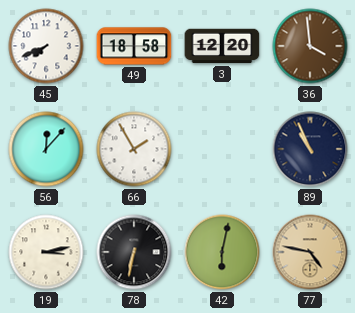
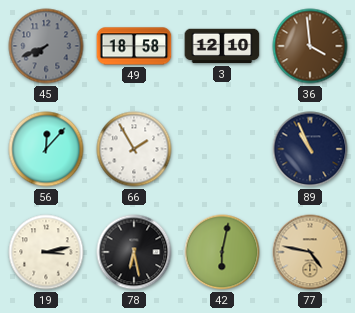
45 dial: white -> grey (46, 46)
3: 12:20 -> 12:10 (222, 46)
78: 6:32 -> 6:28 (134, 252)
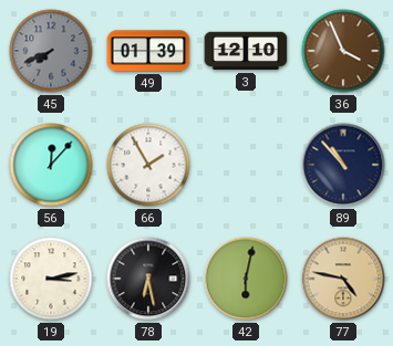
49: 18:58 -> 01:39 (148, 51)
36: 3:59 -> 3:56 (343, 51)
89: 10:56 -> 10:53 (343, 165)
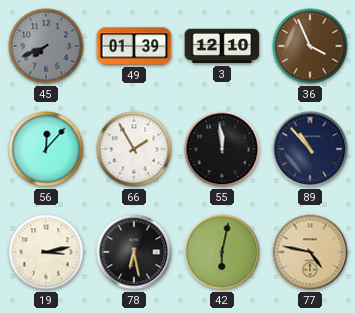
55: none -> 11:59 (222, 149)
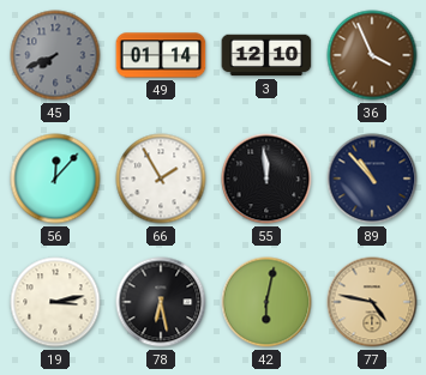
49: 01:39 -> 01:14 (161, 55)
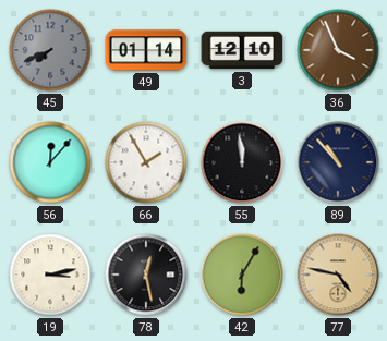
78: 6:28 -> 12:28 (146, 275)
42: 6:02 -> 6:05 (242, 275)
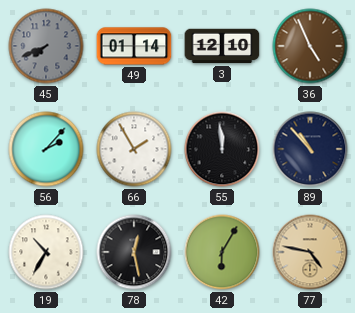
36: 3:56 -> 4:56 (310, 46)
56: 12:07 -> 2:07 (46, 149)
19: 3:13 -> 10:35 (46, 252)
